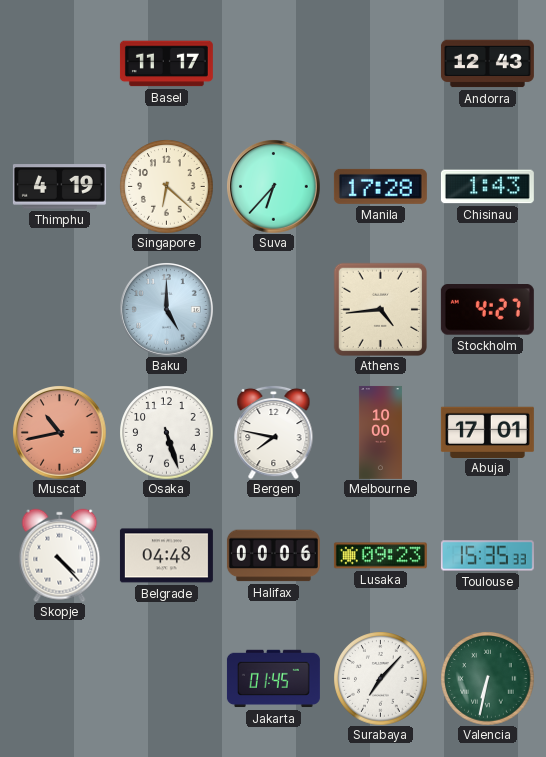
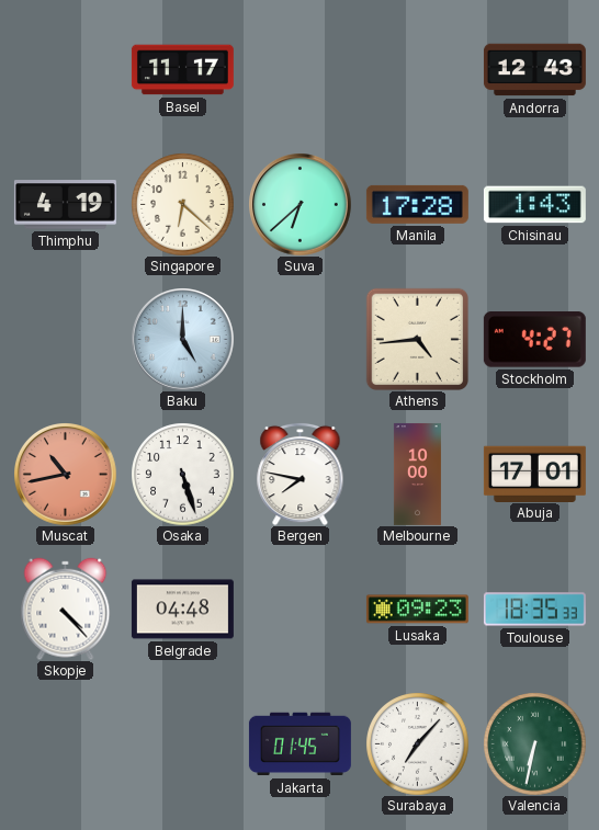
Suva: 6:37 -> 6:38 (301, 205)
Halifax: 00:06 -> none (273, 556)
Toulouse: 15:35 -> 18:35 (534, 610)
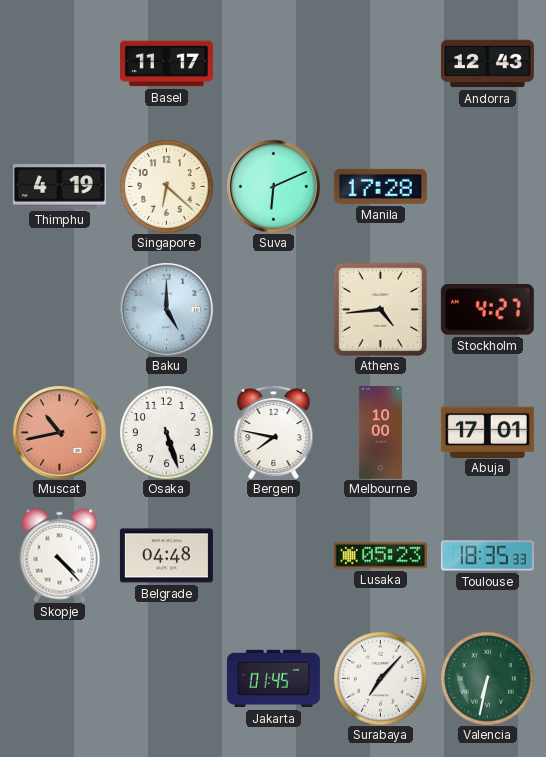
Suva: 6:38 -> 6:11 (274, 187)
Chisinau: 1:43 -> none (534, 205)
Lusaka: 09:23 -> 05:23 (380, 556)
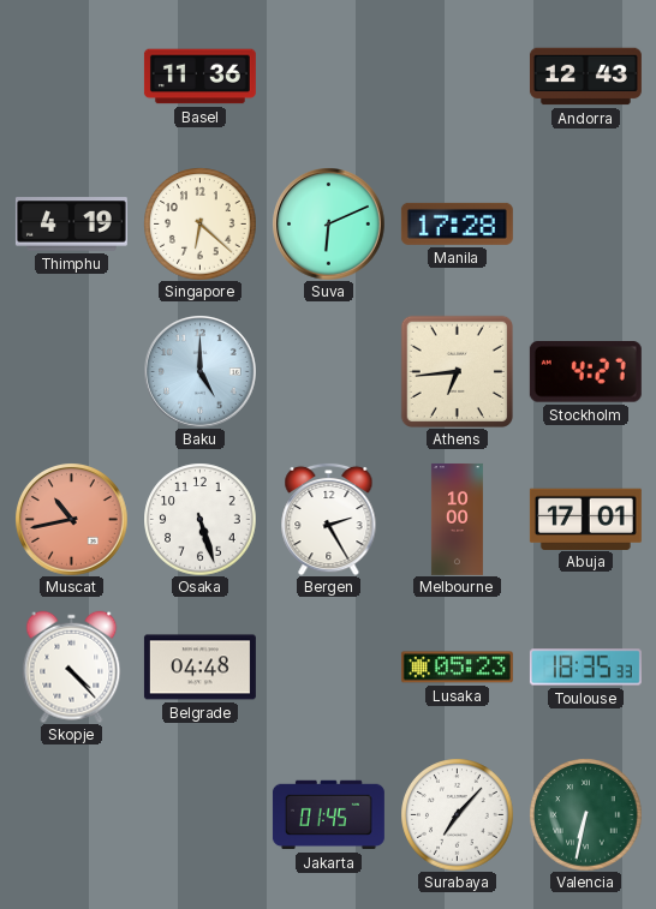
Basel: 11:17 -> 11:36 (199, 77)
Athens: 4:44 -> 6:44 (457, 371)
Bergen: 7:47 -> 2:25 (329, 519)
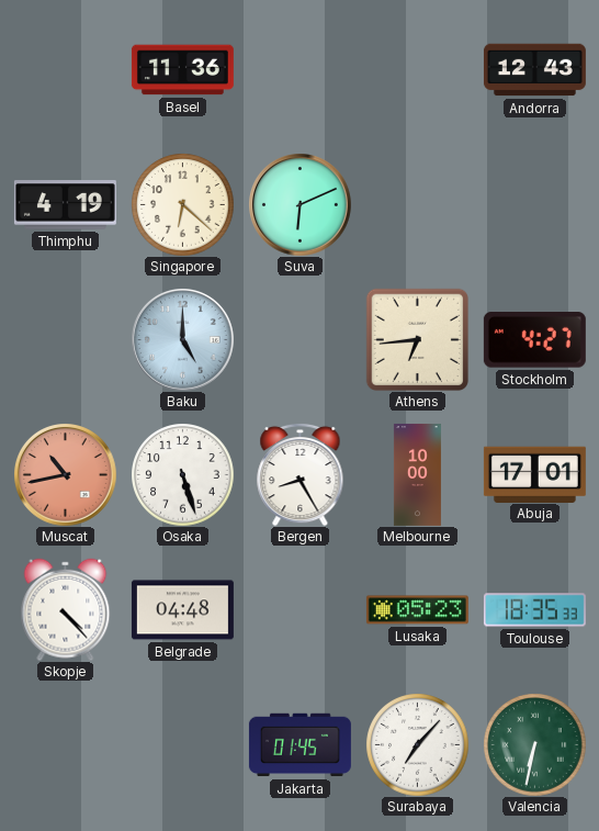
Manila: 17:28 -> none (457, 223)
Bergen: 2:25 -> 8:25 (301, 474)
